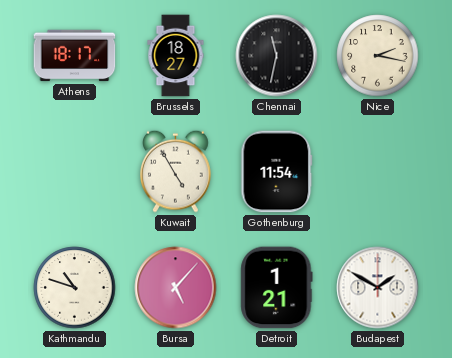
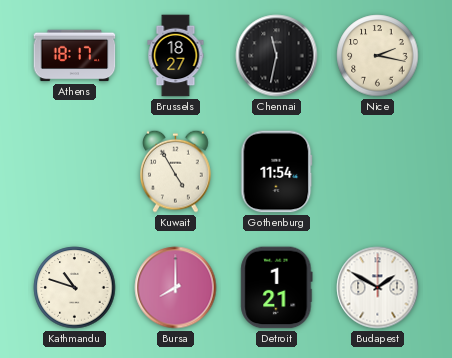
Bursa: 5:07 -> 8:00 (176, 288)
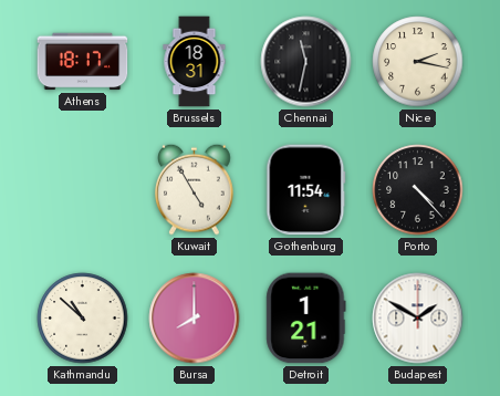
Brussels: 18:27 -> 18:31 (195, 62)
Porto: none -> 4:23 (418, 190)
Kathmandu: 10:48 -> 10:52 (83, 319)
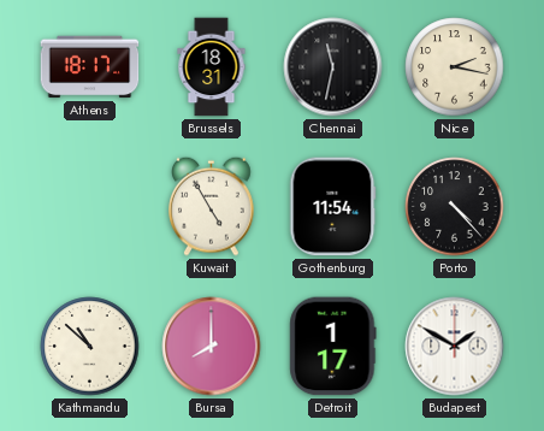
Detroit: 1:21 -> 1:17 (333, 347)
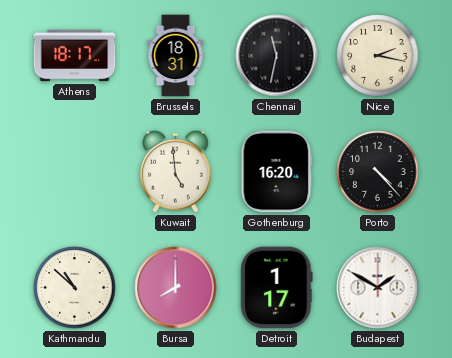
Kuwait: 4:55 -> 4:59 (176, 171)
Gothenburg: 11:54 -> 16:20 (277, 172)
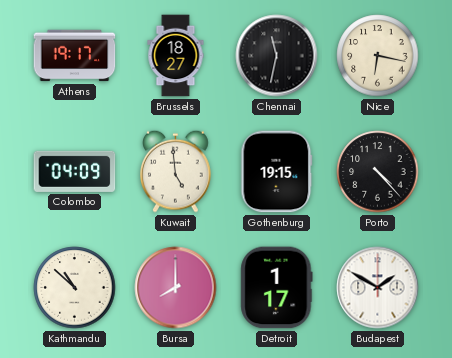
Athens: 18:17 -> 19:17 (75, 56)
Brussels: 18:31 -> 18:27 (176, 56)
Nice: 2:17 -> 6:17 (378, 56)
Colombo: none -> 04:09 (75, 171)
Gothenburg: 16:20 -> 19:15 (277, 172)
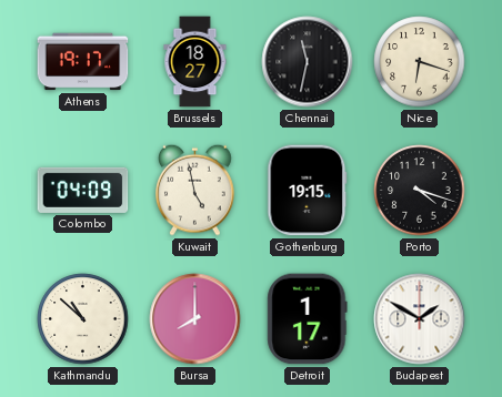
Nice: 6:17 -> 6:18 (420, 62)
Kuwait: 4:59 -> 4:58 (195, 190)
Porto: 4:23 -> 4:18 (420, 191)
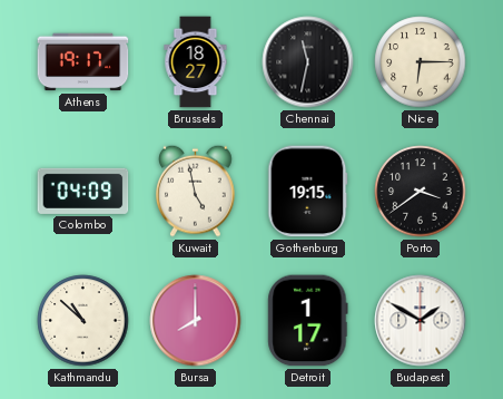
Nice: 6:18 -> 6:15 (421, 62)
Porto: 4:18 -> 3:39 (421, 192)
